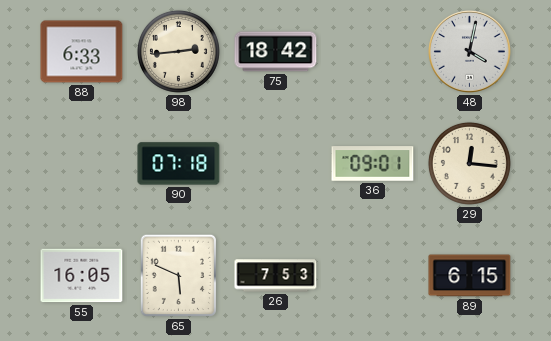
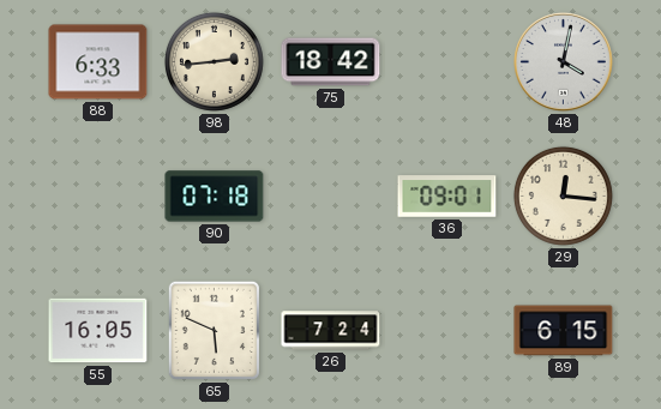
26: 7:53 -> 7:24 (331, 331)
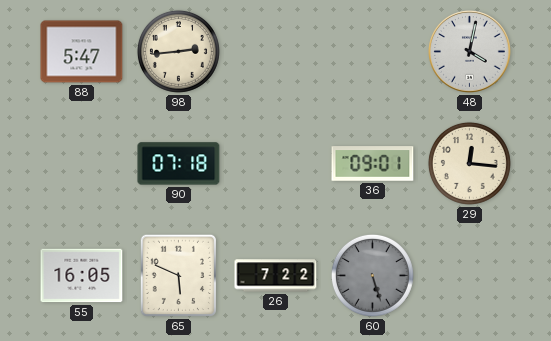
88: 6:33 -> 5:47 (82, 52)
75: 18:42 -> none (331, 62)
26: 7:24 -> 7:22 (276, 276)
60: none -> 5:27 (372, 275)
89: 6:15 -> none (564, 331)
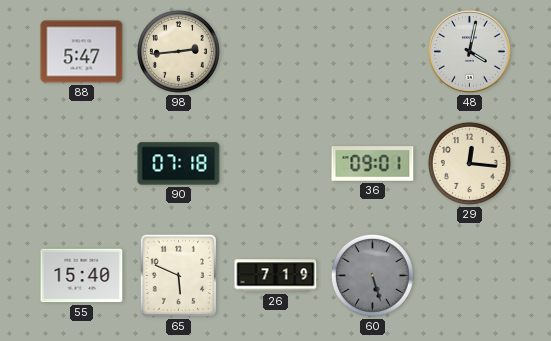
55: 16:05 -> 15:40 (82, 276)
26: 7:22 -> 7:19 (276, 276)
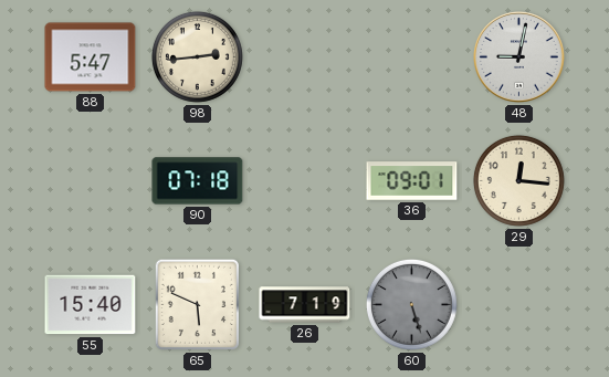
48: 4:02 -> 9:02 (519, 57)
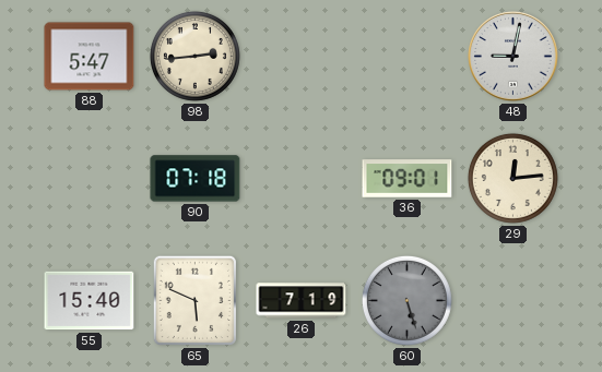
29: 12:16 -> 12:14 (512, 178)
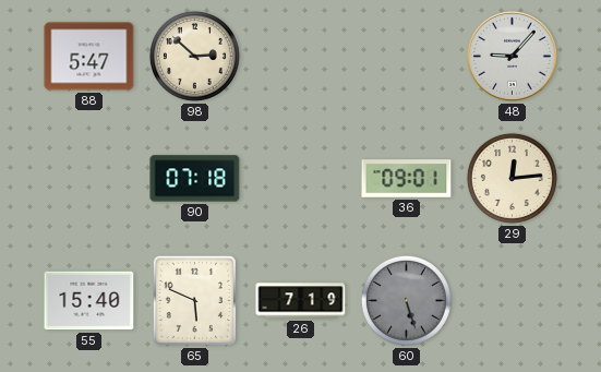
98: 2:44 -> 2:52 (194, 56)
48: 9:02 -> 9:07 (513, 57)
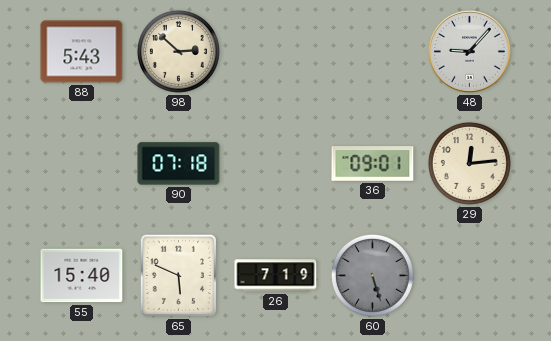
88: 5:47 -> 5:43 (82, 52)
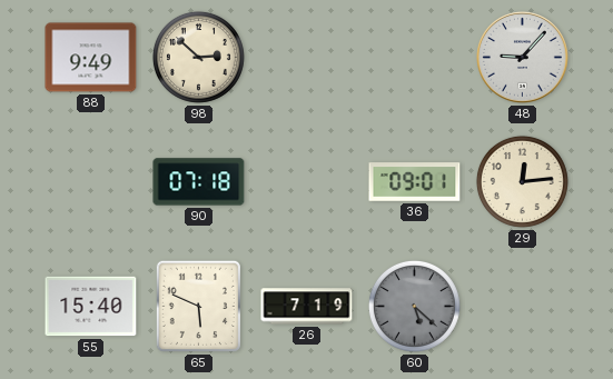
88: 5:43 -> 9:49 (91, 58)
60: 5:27 -> 5:22 (414, 306)
